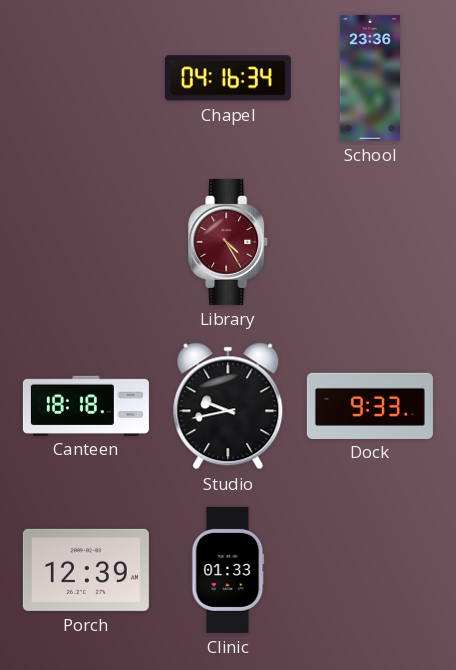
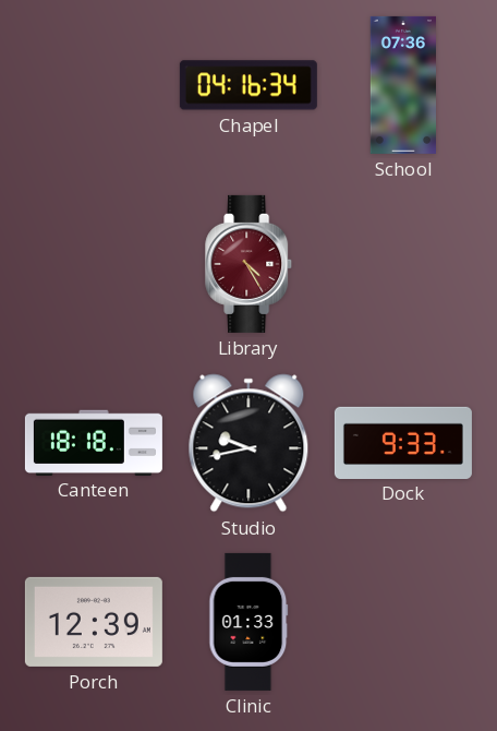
School: 23:36 -> 07:36 (402, 85)
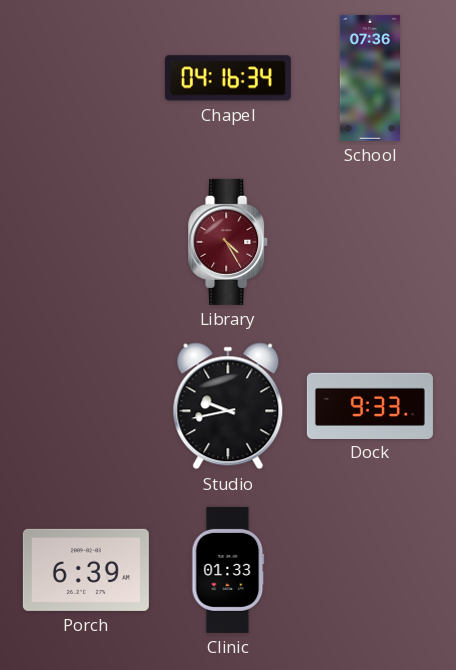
Canteen: 18:18 -> none (94, 442)
Porch: 12:39 -> 6:39 (86, 570)
